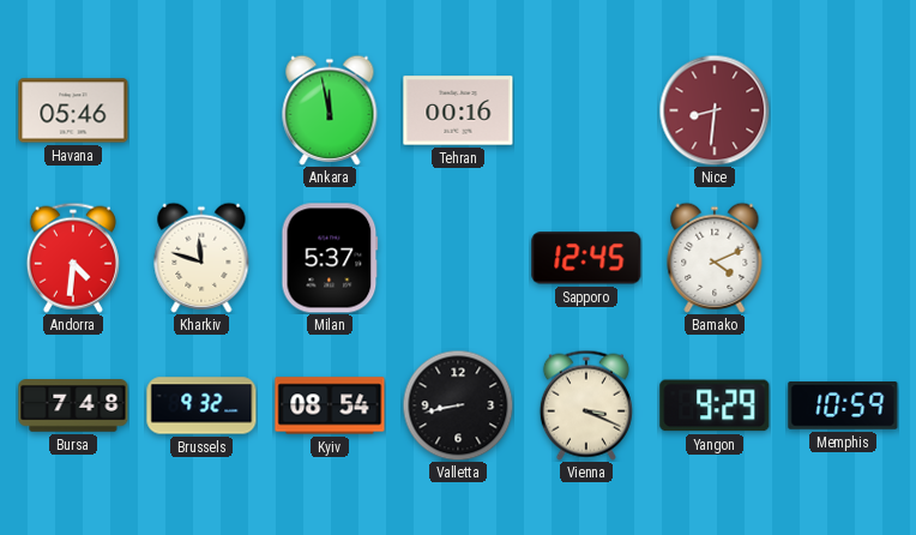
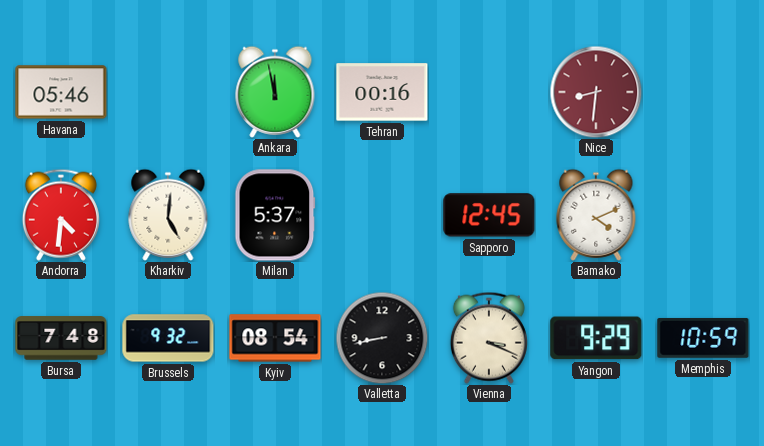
Kharkiv: 11:48 -> 5:01 (168, 215)
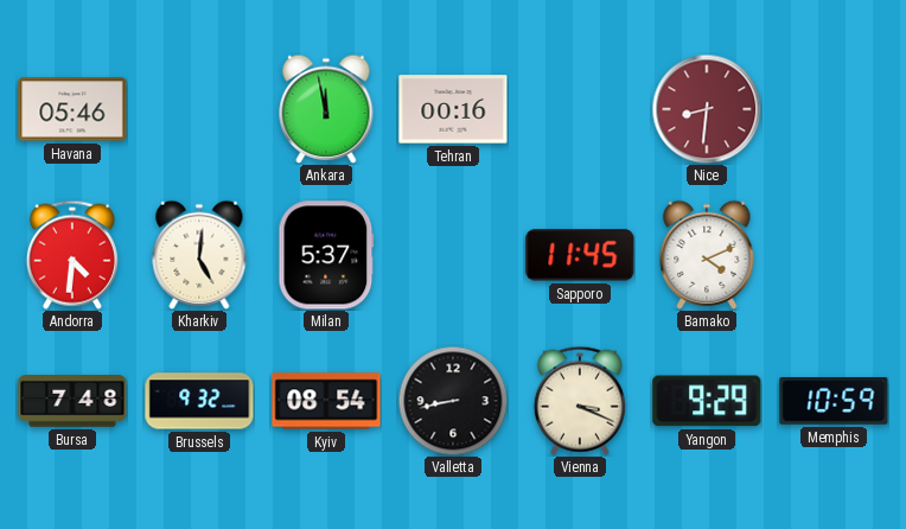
Sapporo: 12:45 -> 11:45 (580, 255)
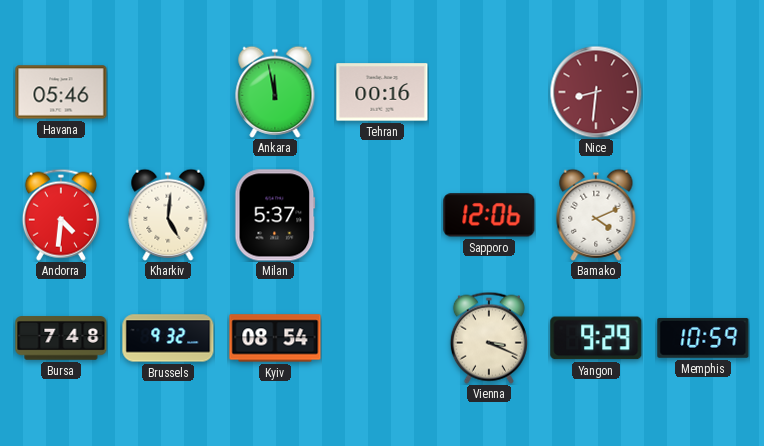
Sapporo: 11:45 -> 12:06 (489, 215)
Valletta: 8:43 -> none (453, 401)
